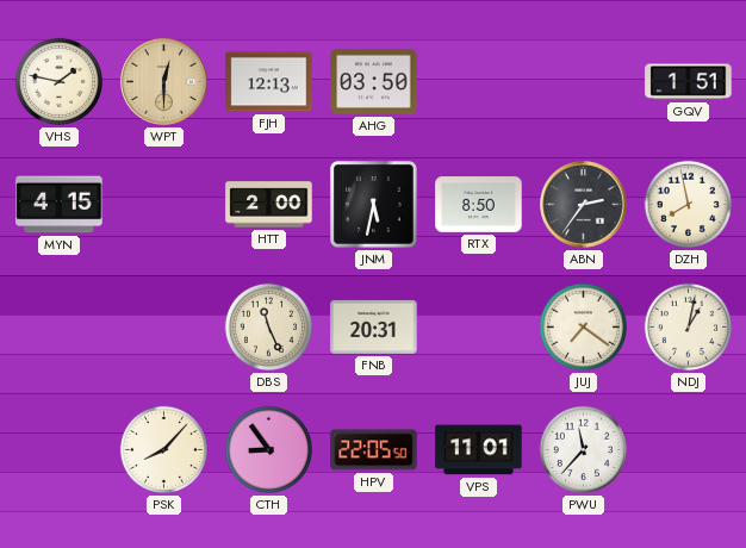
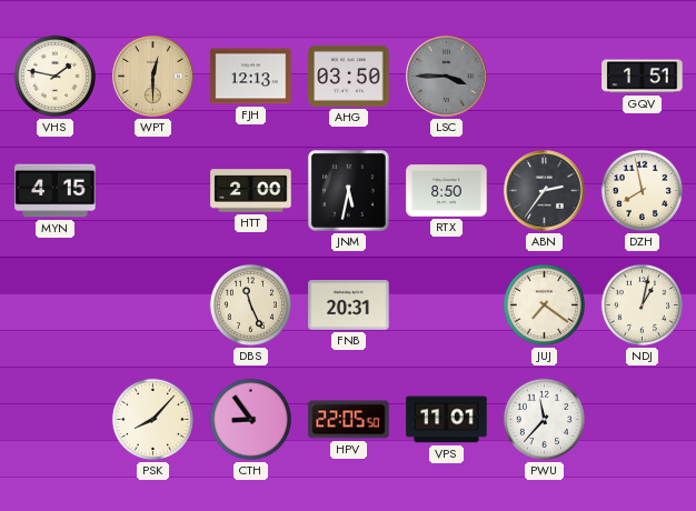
LSC: none -> 3:45 (447, 77)
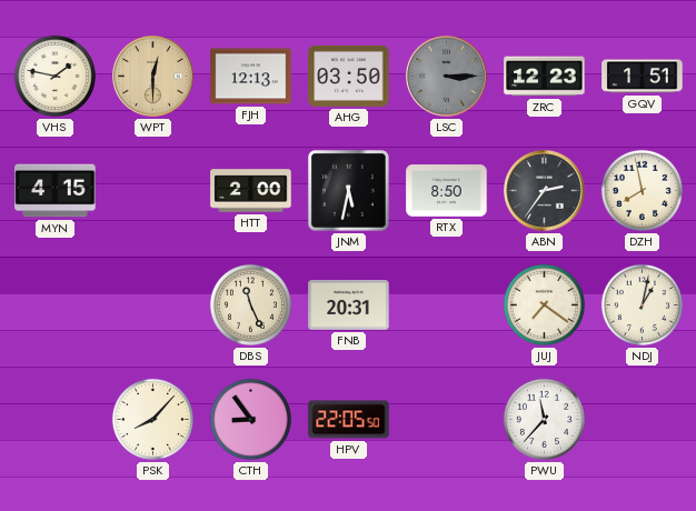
LSC: 3:45 -> 3:15 (447, 77)
ZRC: none -> 12:23 (545, 77)
VPS: 11:01 -> none (447, 420)
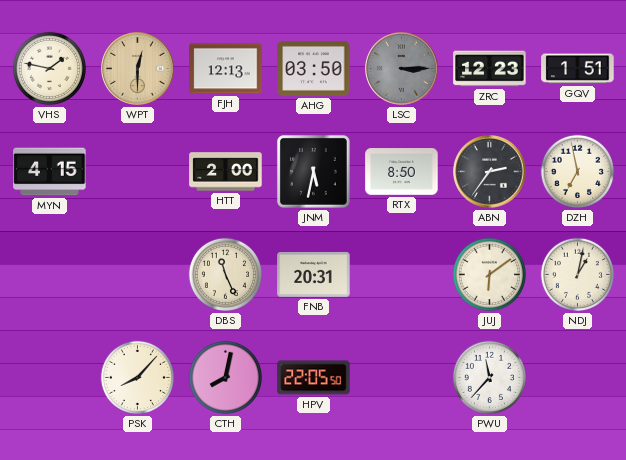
DZH: 7:58 -> 6:58 (577, 171)
JUJ: 7:21 -> 6:09 (489, 274)
CTH: 8:54 -> 8:02 (225, 377)
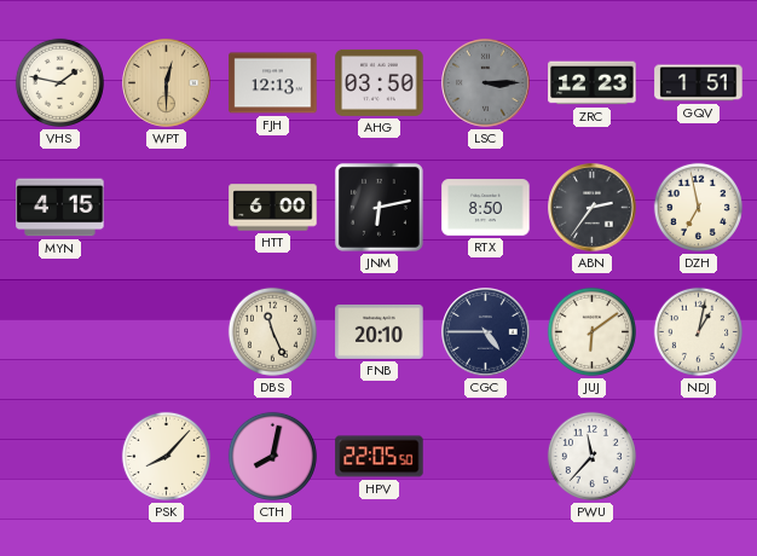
HTT: 2:00 -> 6:00 (273, 208)
JNM: 5:32 -> 6:13 (379, 207)
FNB: 20:31 -> 20:10 (380, 331)
CGC: none -> 4:45 (486, 332)
